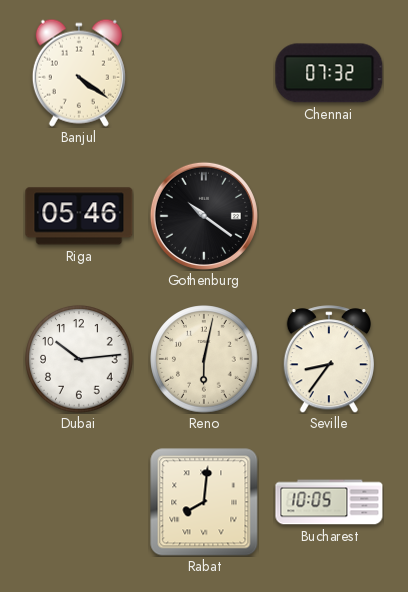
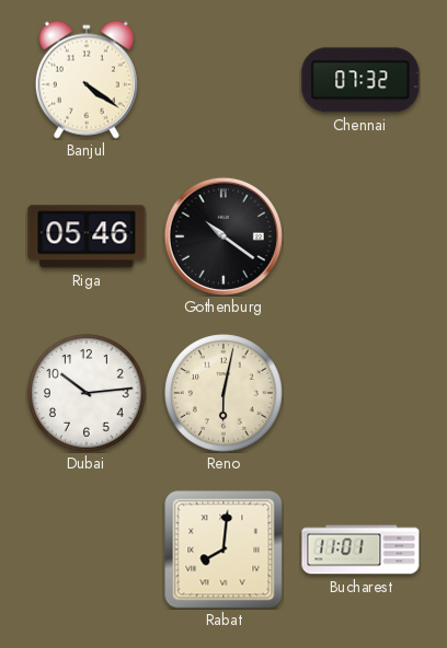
Seville: 8:36 -> none (329, 359)
Bucharest: 10:05 -> 11:01 (360, 549)
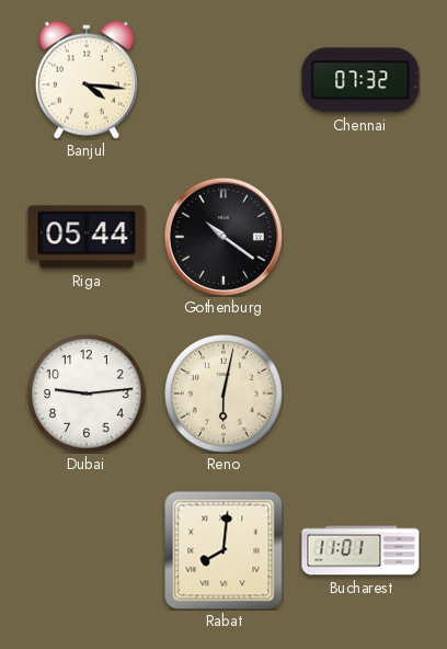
Banjul: 4:21 -> 4:16 (87, 80)
Riga: 05:46 -> 05:44 (87, 237)
Dubai: 10:14 -> 9:14 (87, 394)
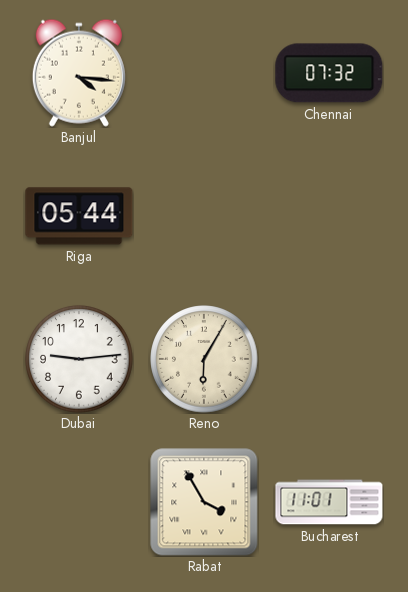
Gothenburg: 10:21 -> none (224, 237)
Reno: 6:02 -> 6:05 (204, 359)
Rabat: 8:01 -> 3:55 (204, 502)
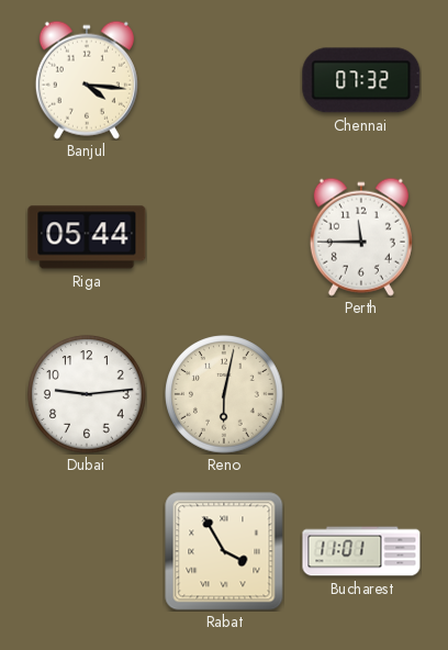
Perth: none -> 11:45 (361, 237)
Reno: 6:05 -> 6:02 (224, 394)
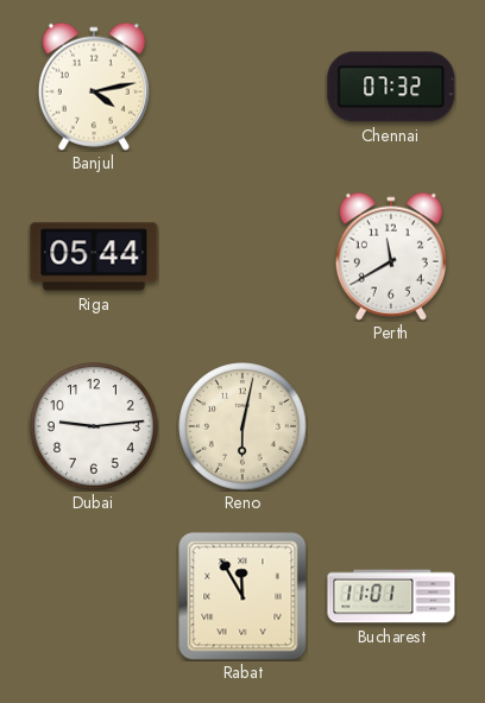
Banjul: 4:16 -> 4:13 (94, 87)
Perth: 11:45 -> 11:40 (391, 256)
Rabat: 3:55 -> 11:55 (242, 596)
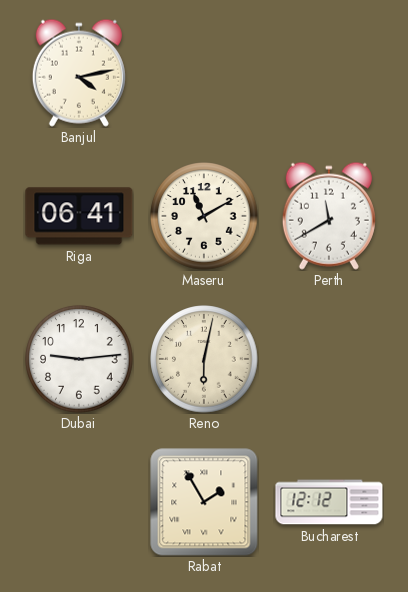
Chennai: 07:32 -> none (391, 87)
Riga: 05:44 -> 06:41 (79, 216)
Maseru: none -> 11:10 (204, 216)
Rabat: 11:55 -> 1:55 (204, 502)
Bucharest: 11:01 -> 12:12 (329, 502)
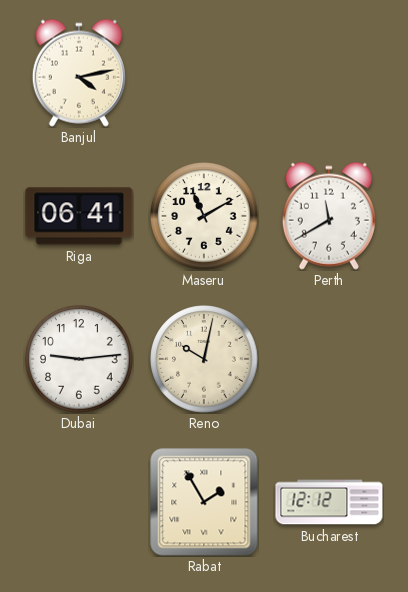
Reno: 6:02 -> 10:02 (204, 359)
